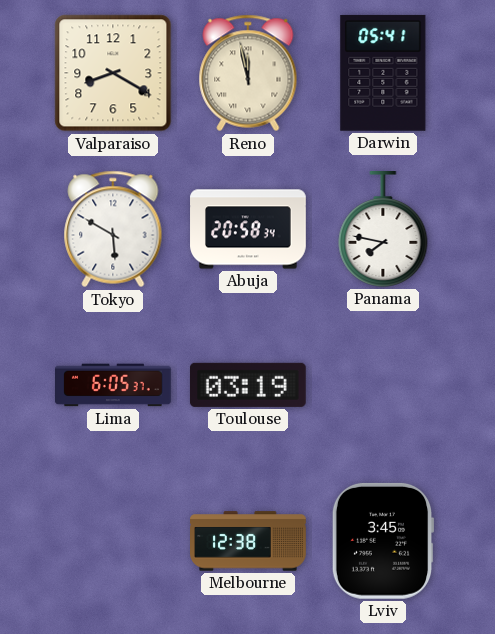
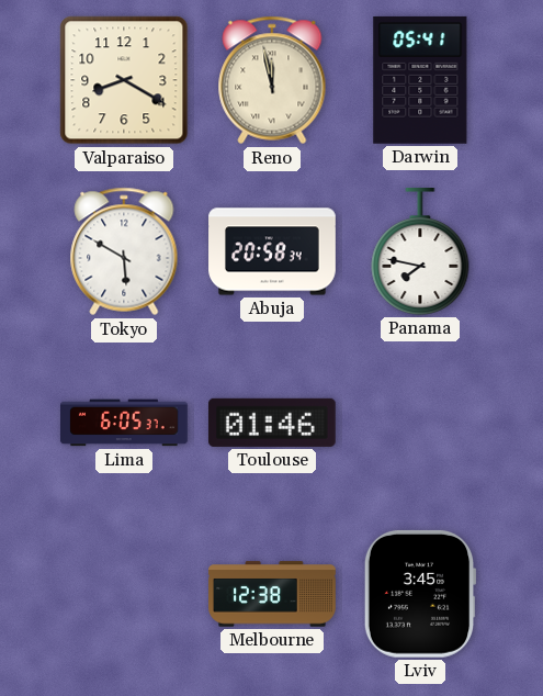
Toulouse: 03:19 -> 01:46 (272, 423)
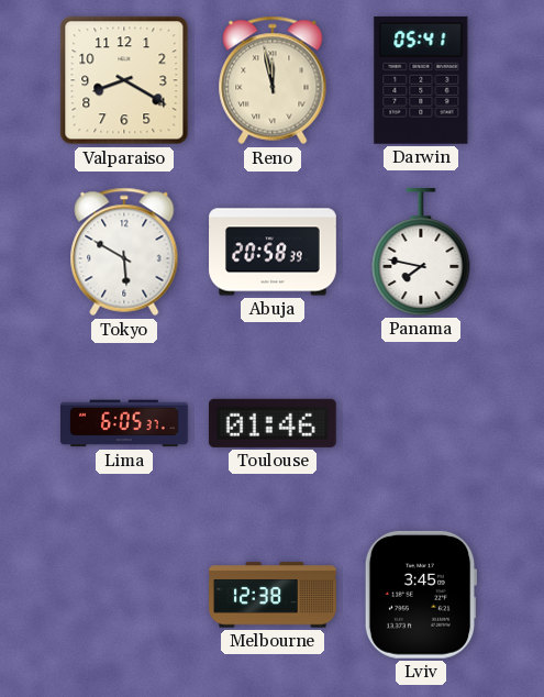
Abuja: 20:58:34 -> 20:58:39 (273, 252)
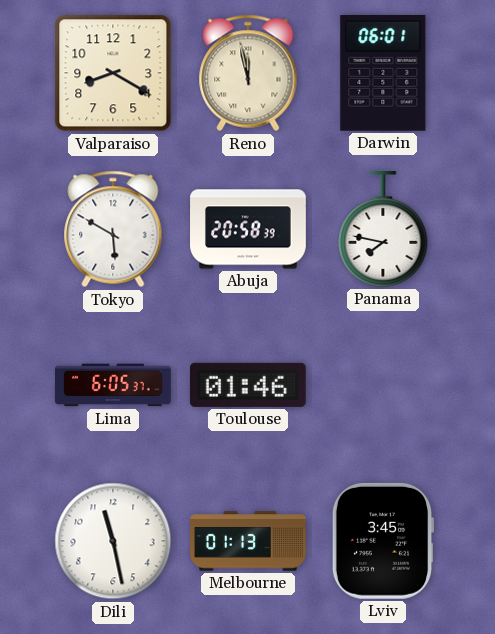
Darwin: 05:41 -> 06:01 (383, 73)
Dili: none -> 11:28 (113, 541)
Melbourne: 12:38 -> 01:13 (248, 541)
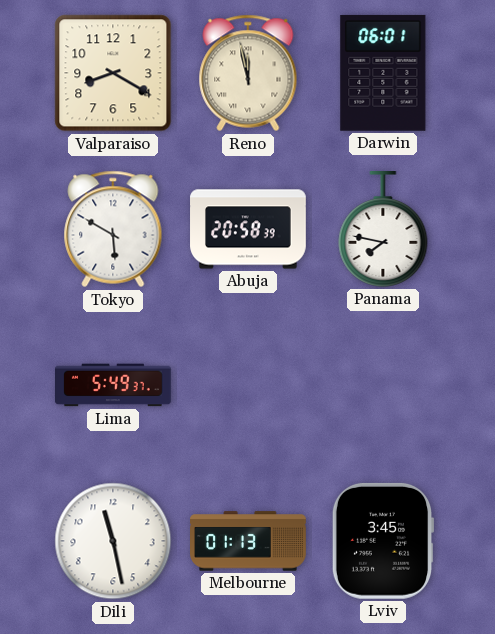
Lima: 6:05 -> 5:49 (114, 385)
Toulouse: 01:46 -> none (248, 385)
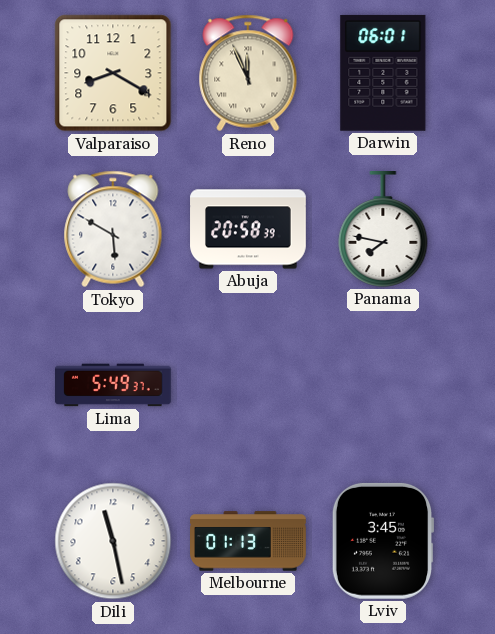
Reno: 11:58 -> 11:56 (248, 73)
